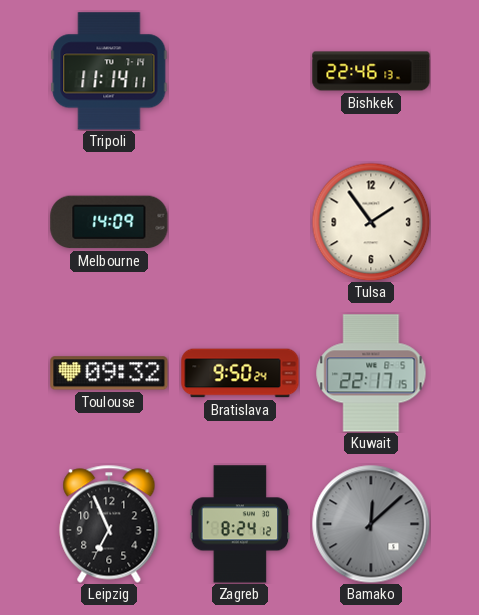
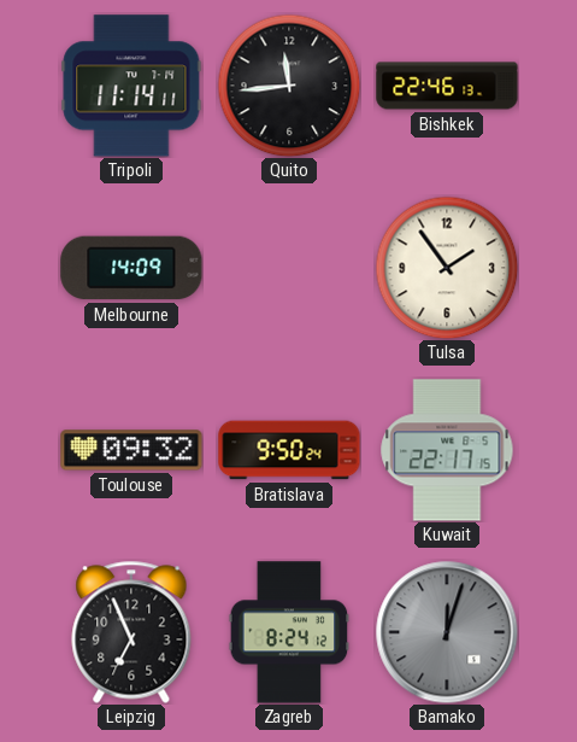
Quito: none -> 11:44 (289, 86)
Bamako: 12:08 -> 12:03 (447, 632)
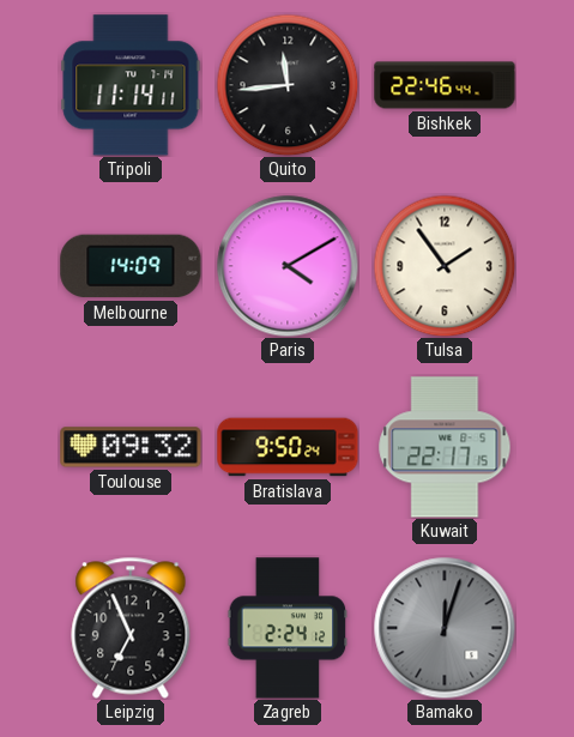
Bishkek: 22:46:13 -> 22:46:44 (445, 85)
Paris: none -> 4:10 (288, 266)
Zagreb: 8:24 -> 2:24 (288, 628)
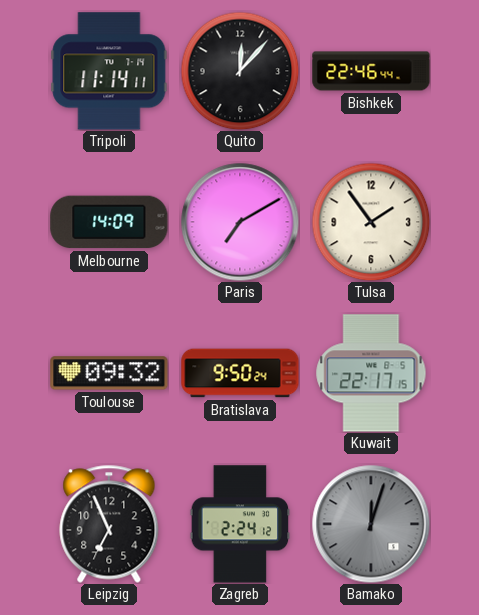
Quito: 11:44 -> 12:07 (240, 71)
Paris: 4:10 -> 7:10 (240, 222)
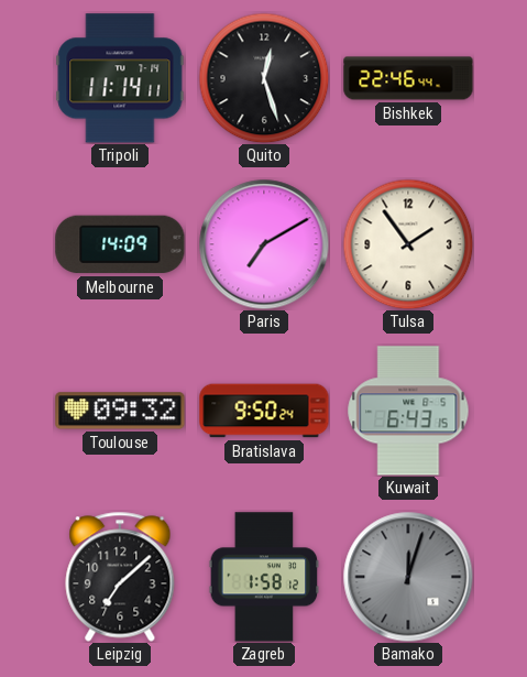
Quito: 12:07 -> 12:27 (264, 78)
Kuwait: 22:17 -> 6:43 (408, 411)
Leipzig: 6:56 -> 7:08 (120, 577)
Zagreb: 2:24 -> 1:58 (264, 577)
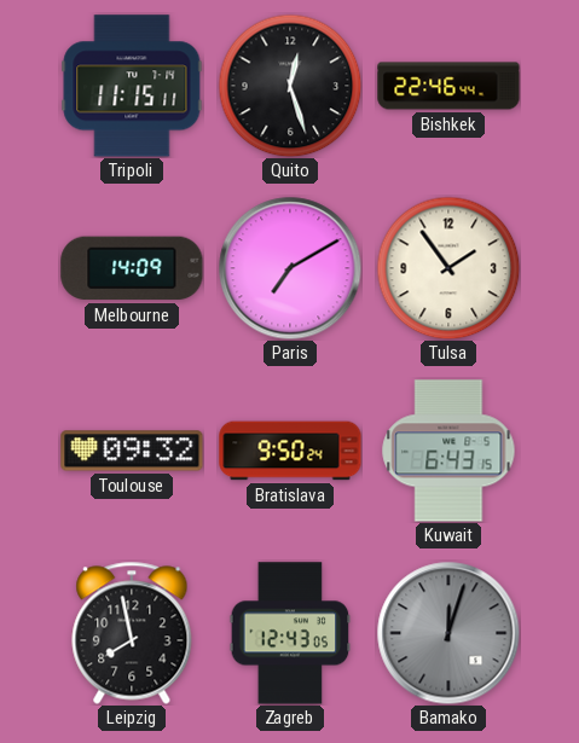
Tripoli: 11:14 -> 11:15 (132, 86)
Leipzig: 7:08 -> 7:58 (132, 633)
Zagreb: 1:58 -> 12:43 (290, 633)
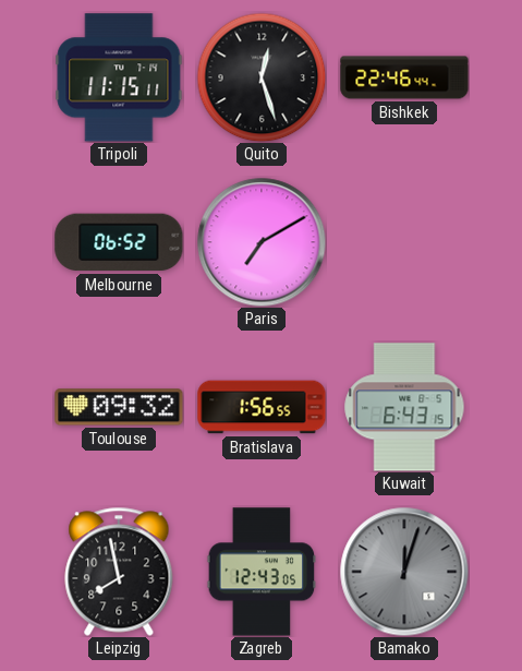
Melbourne: 14:09 -> 06:52 (119, 242)
Tulsa: 1:54 -> none (448, 268)
Bratislava: 9:50 -> 1:56 (262, 407)
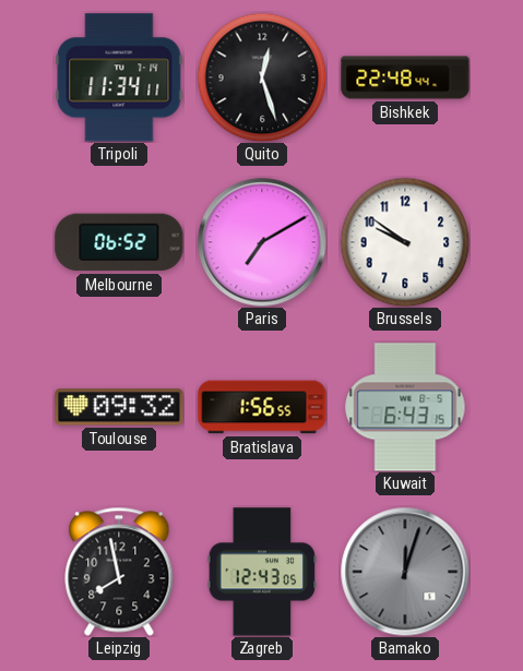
Tripoli: 11:15 -> 11:34 (119, 77)
Bishkek: 22:46 -> 22:48 (405, 77)
Brussels: none -> 9:51 (405, 242)
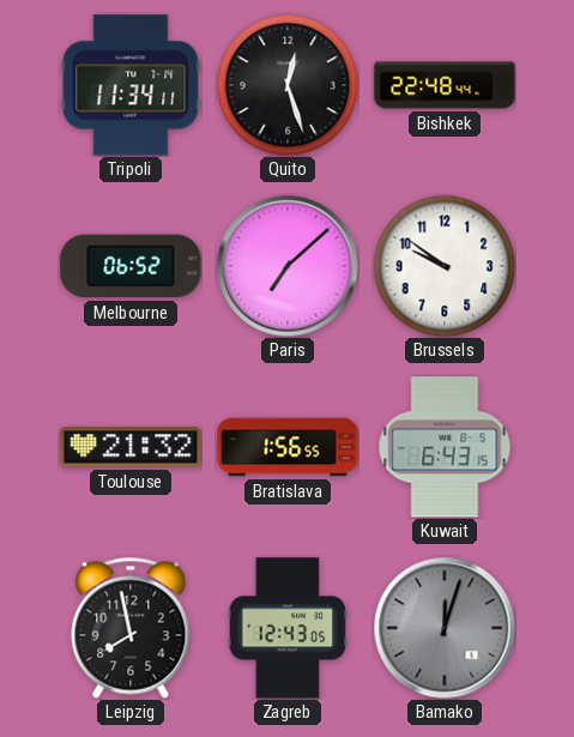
Paris: 7:10 -> 7:08 (288, 266)
Toulouse: 09:32 -> 21:32 (131, 447)
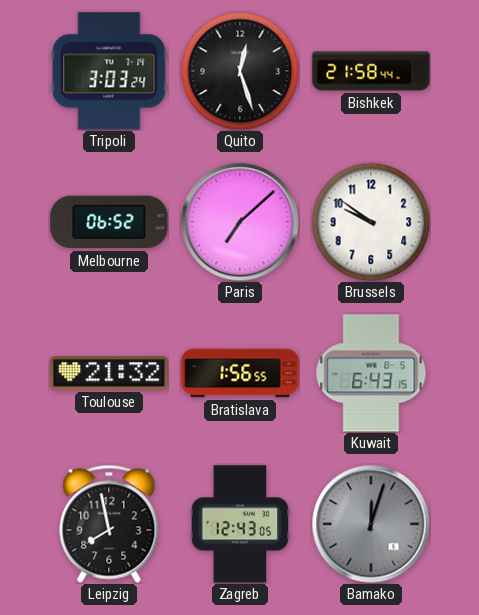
Tripoli: 11:34 -> 3:03 (109, 71)
Bishkek: 22:48 -> 21:58 (371, 71)
